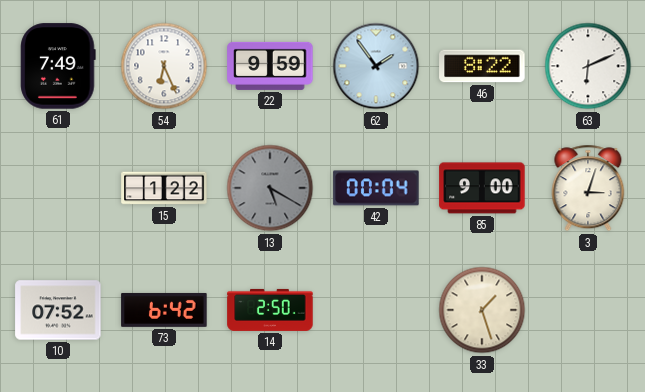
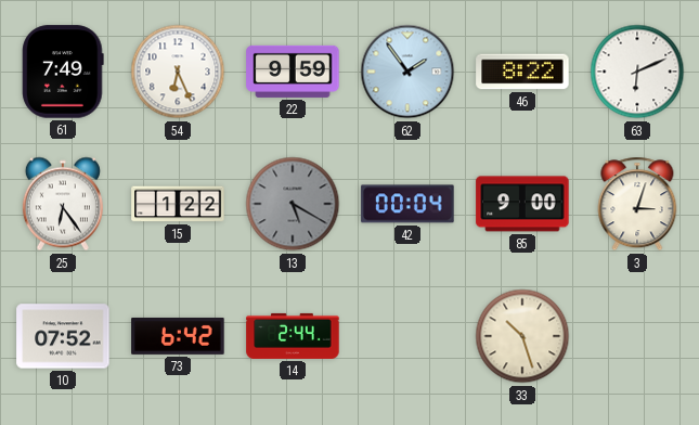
25: none -> 6:24 (63, 204)
14: 2:50 -> 2:44 (293, 336)
33: 1:27 -> 10:27 (522, 336)
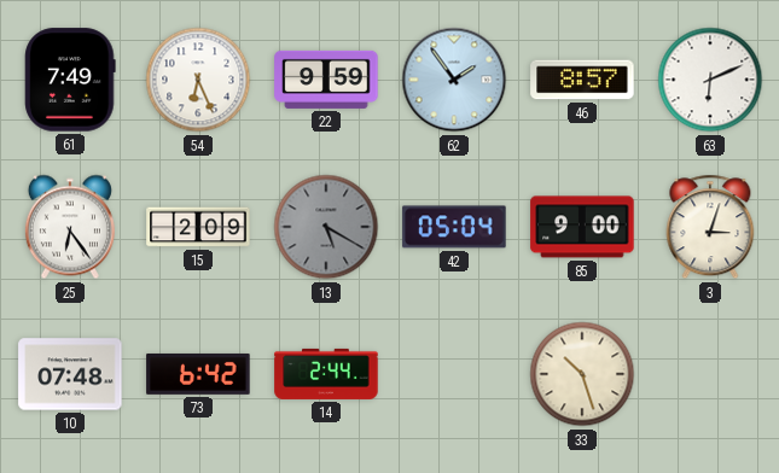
46: 8:22 -> 8:57 (582, 80)
15: 1:22 -> 2:09 (198, 227)
42: 00:04 -> 05:04 (454, 227)
10: 07:52 -> 07:48 (70, 374)
